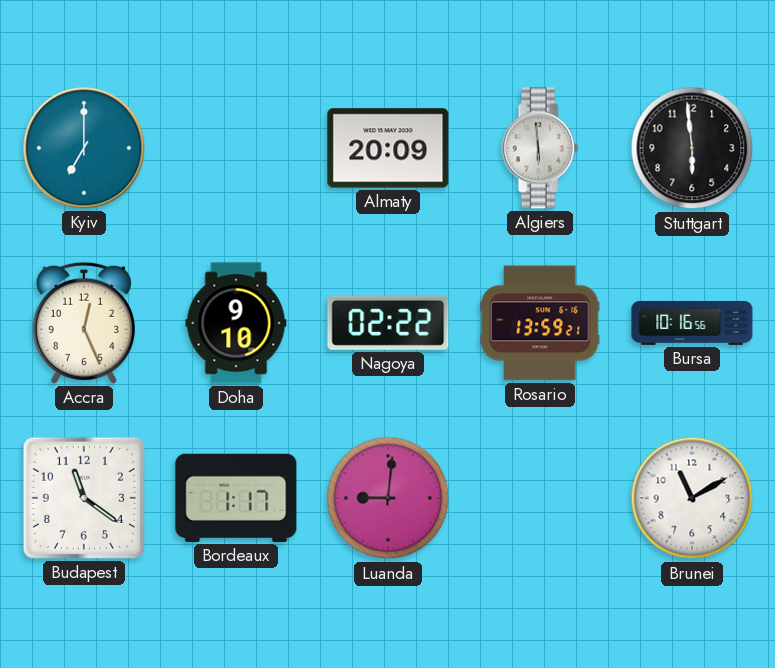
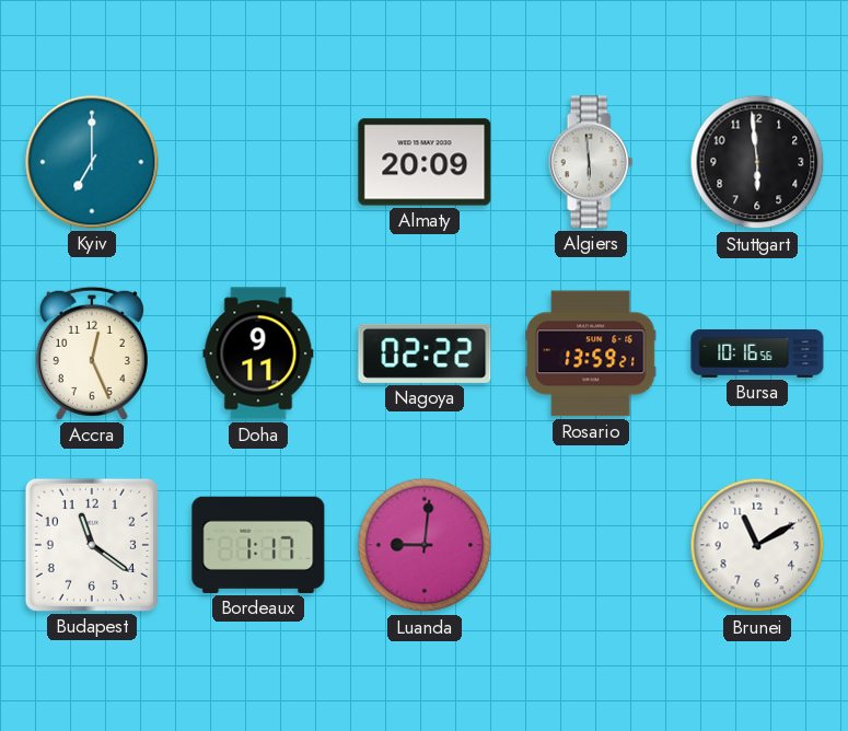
Doha: 9:10 -> 9:11 (258, 353)
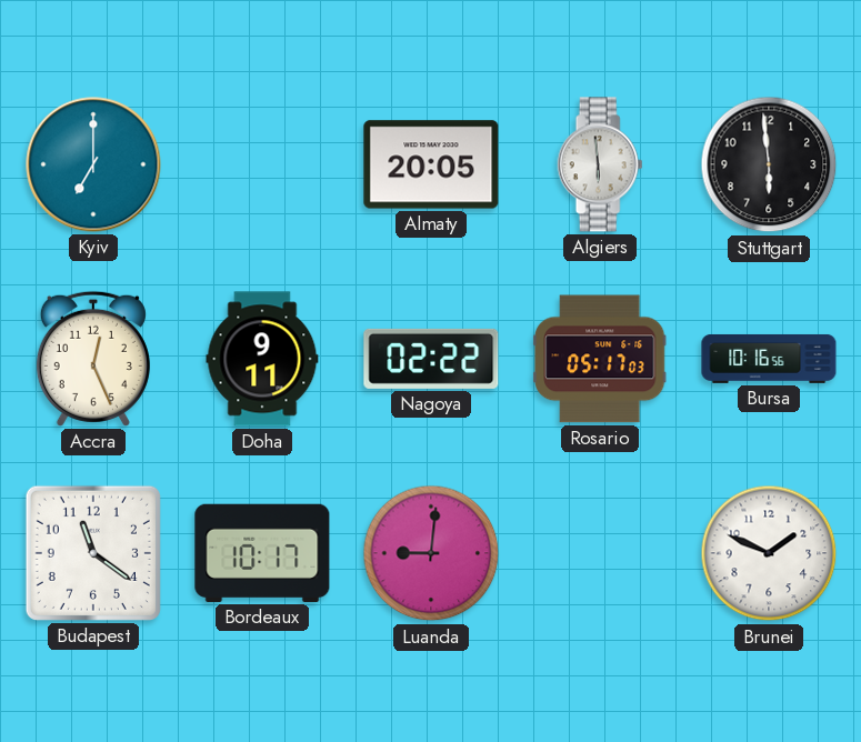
Almaty: 20:09 -> 20:05 (431, 164)
Rosario: 13:59 -> 05:17 (600, 359)
Bordeaux: 1:17 -> 10:17 (262, 553)
Brunei: 11:10 -> 1:49 (769, 553)
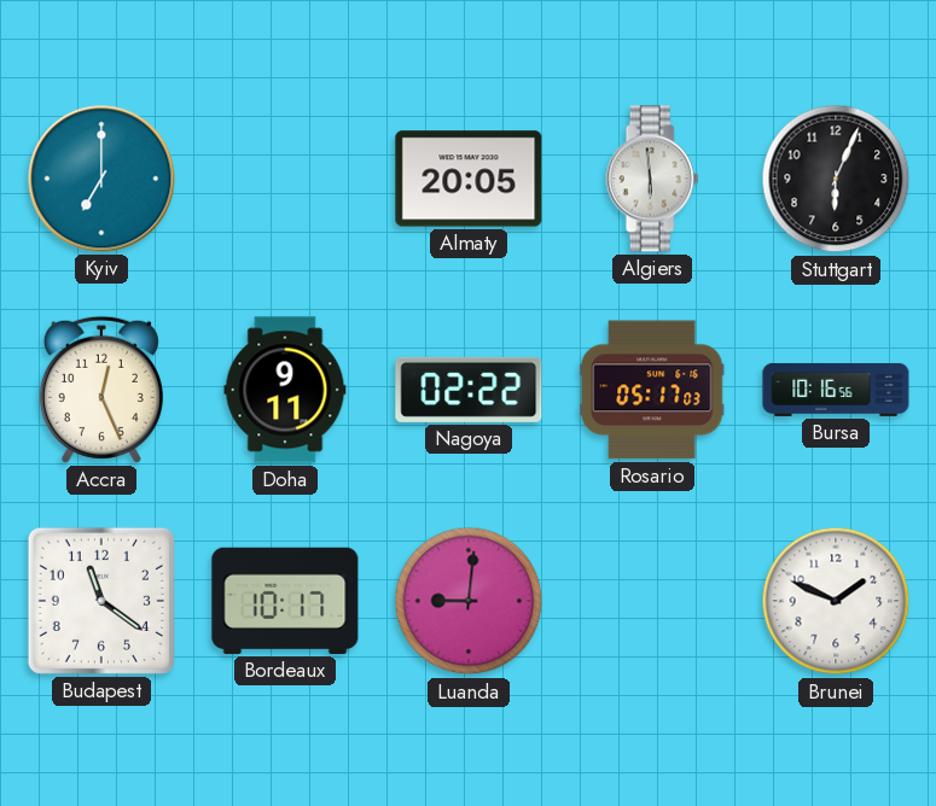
Stuttgart: 5:59 -> 6:04 (836, 179)
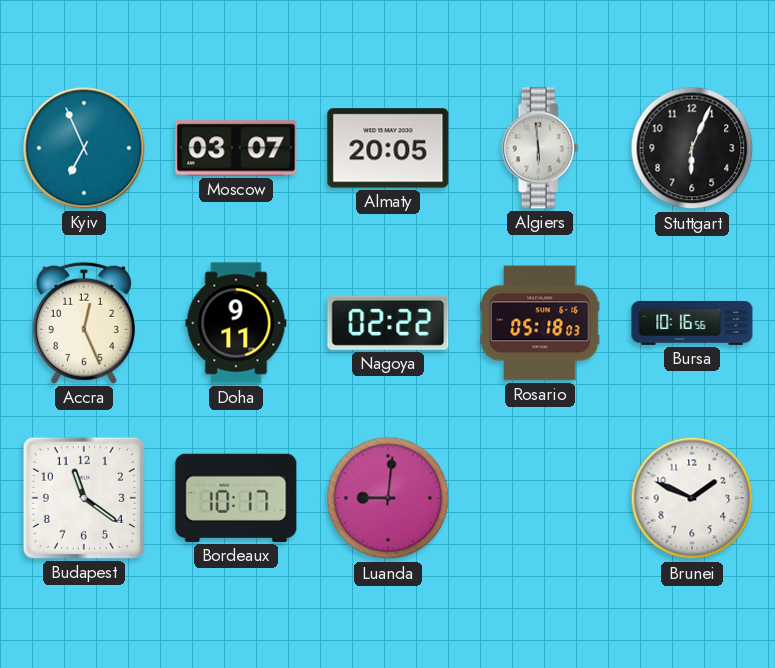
Kyiv: 7:00 -> 6:56 (84, 148)
Moscow: none -> 03:07 (236, 148)
Rosario: 05:17 -> 05:18 (540, 323)
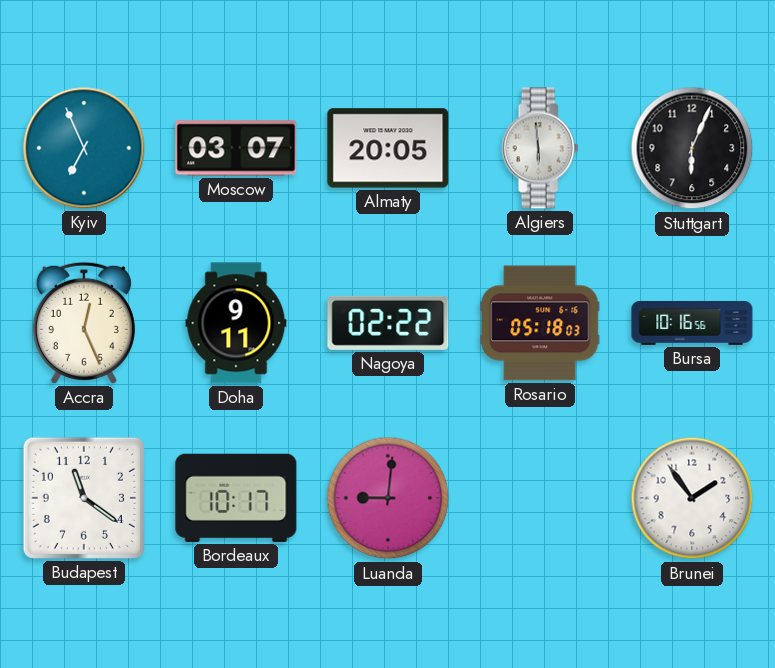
Brunei: 1:49 -> 1:54 (692, 498)
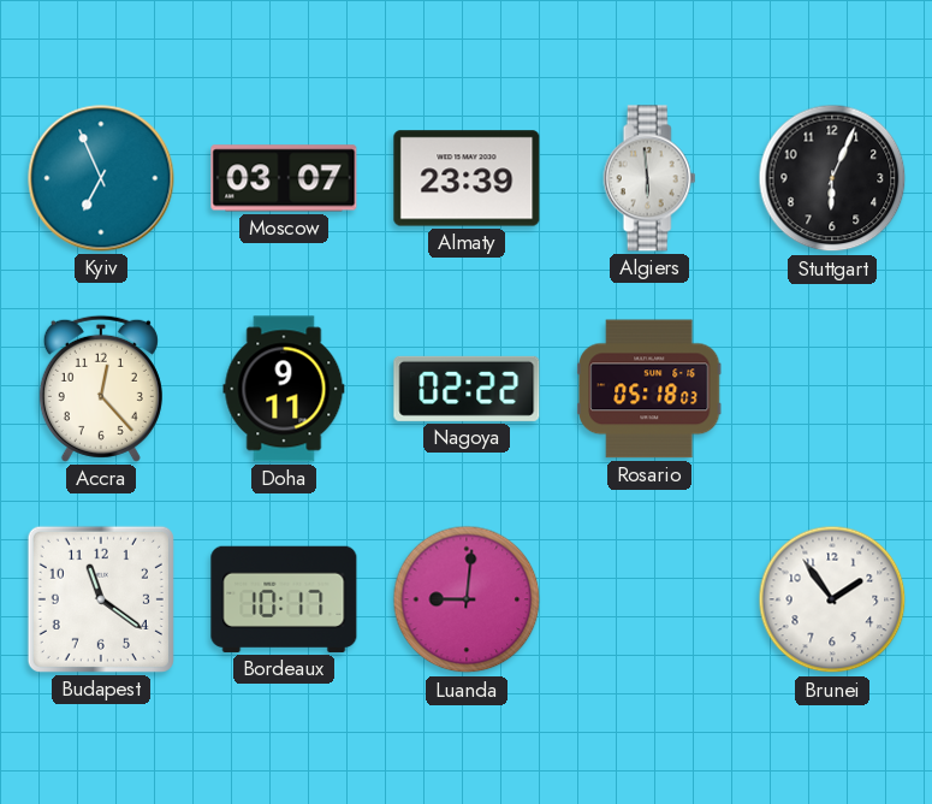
Almaty: 20:05 -> 23:39 (467, 178)
Accra: 12:26 -> 12:23 (101, 389)
Bursa: 10:16 -> none (692, 323)
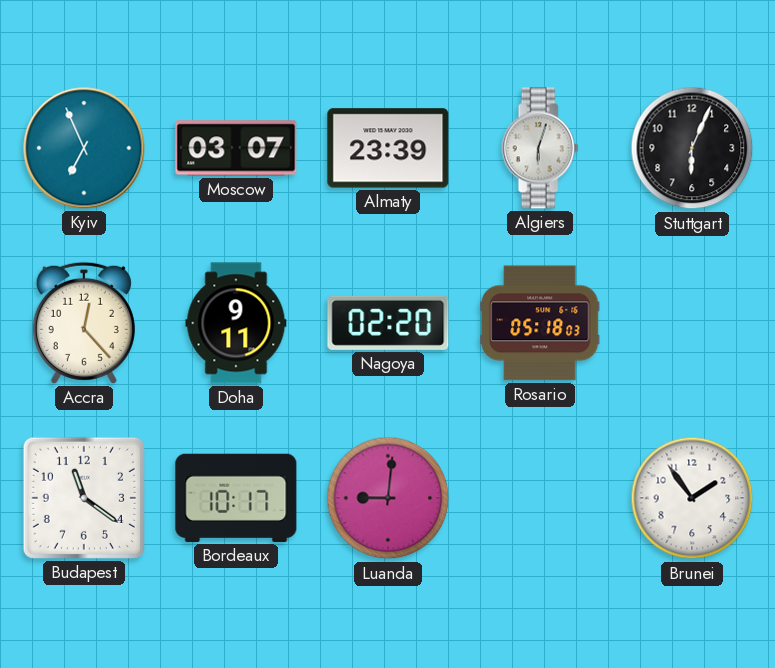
Algiers: 5:59 -> 6:03 (540, 148)
Nagoya: 02:22 -> 02:20 (388, 323)
